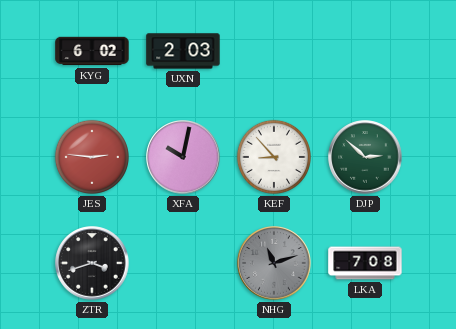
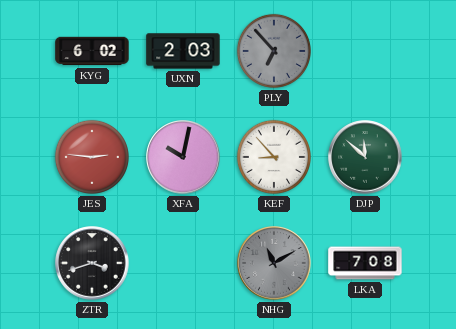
PLY: none -> 6:53 (274, 51)
DJP: 2:52 -> 11:52 (365, 157)
NHG: 11:12 -> 11:10 (274, 263)
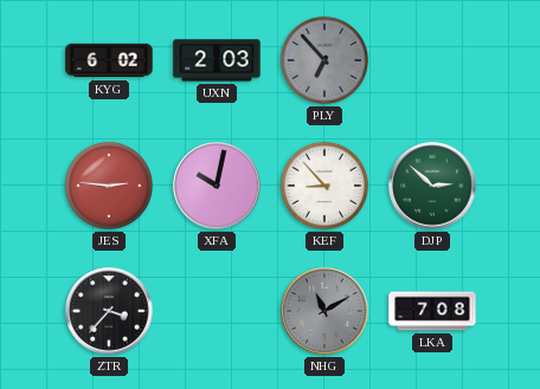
DJP: 11:52 -> 2:52 (432, 186)
ZTR: 3:42 -> 3:37 (109, 311)
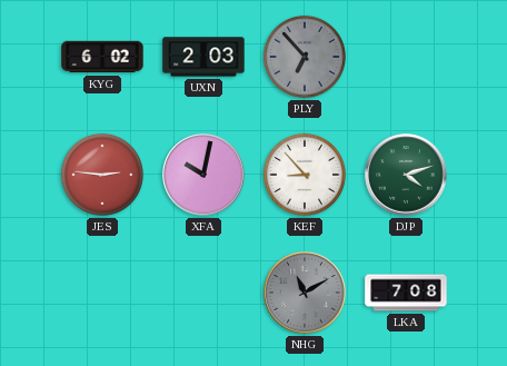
DJP: 2:52 -> 4:12 (406, 175)
ZTR: 3:37 -> none (109, 311)
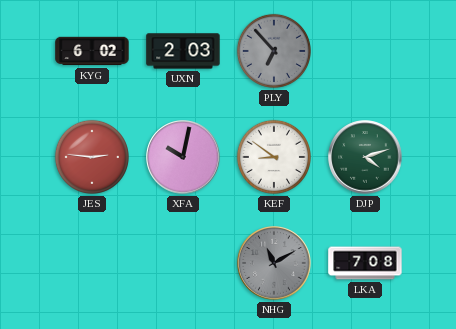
KEF: 8:53 -> 8:51 (274, 157)
